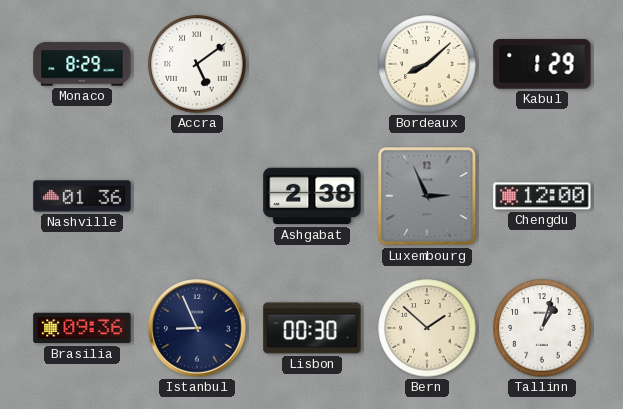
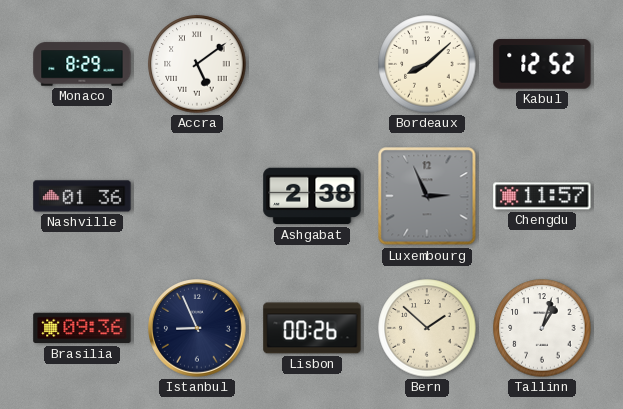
Kabul: 1:29 -> 12:52 (542, 64)
Chengdu: 12:00 -> 11:57 (542, 196)
Lisbon: 00:30 -> 00:26 (312, 328)
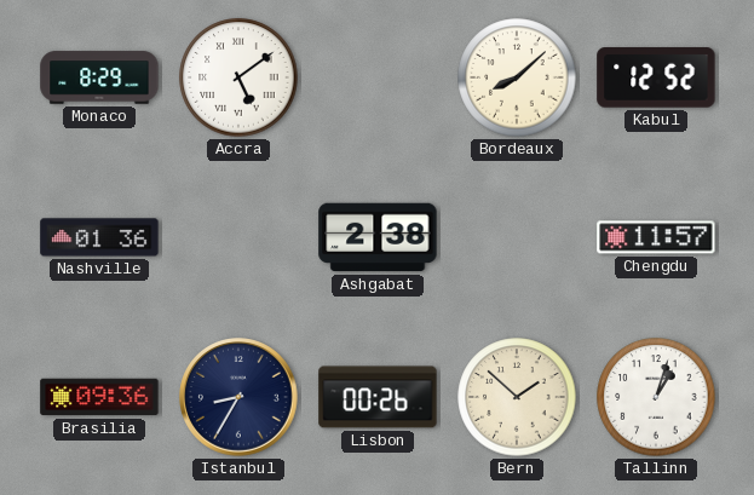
Luxembourg: 2:56 -> none (427, 196)
Istanbul: 8:56 -> 8:35 (238, 397)
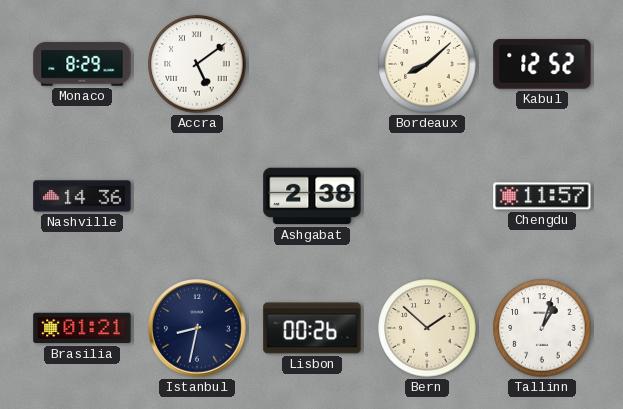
Nashville: 01:36 -> 14:36 (82, 196)
Brasilia: 09:36 -> 01:21 (82, 328)
Istanbul: 8:35 -> 8:32 (197, 328)
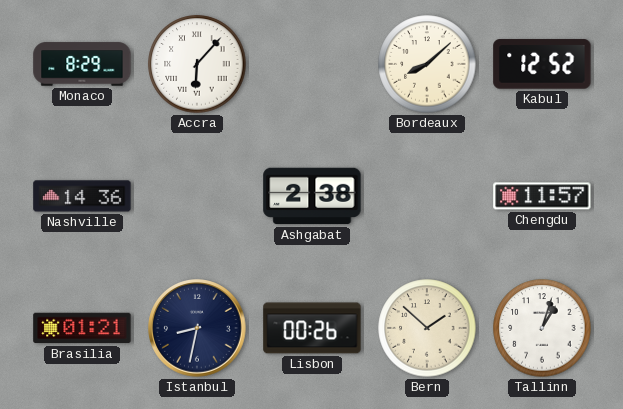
Accra: 5:09 -> 6:07 (197, 64)
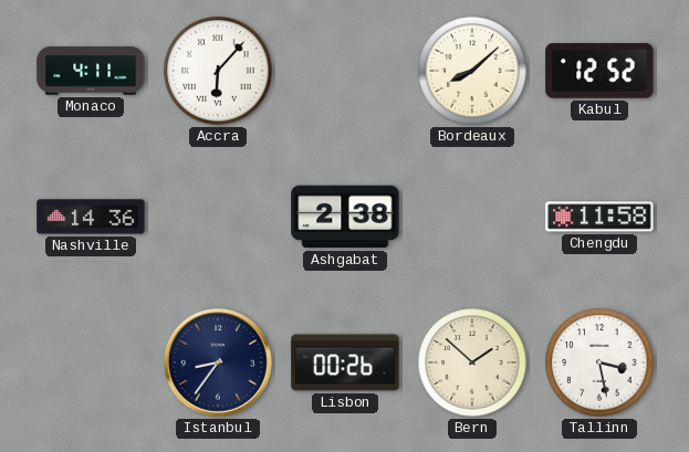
Monaco: 8:29 -> 4:11 (91, 71)
Chengdu: 11:57 -> 11:58 (599, 217)
Brasilia: 01:21 -> none (82, 328)
Istanbul: 8:32 -> 8:36 (218, 362)
Tallinn: 1:03 -> 3:28 (599, 362)
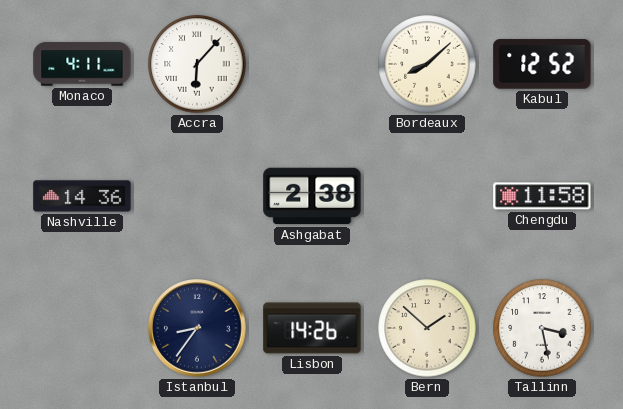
Lisbon: 00:26 -> 14:26 (312, 328)
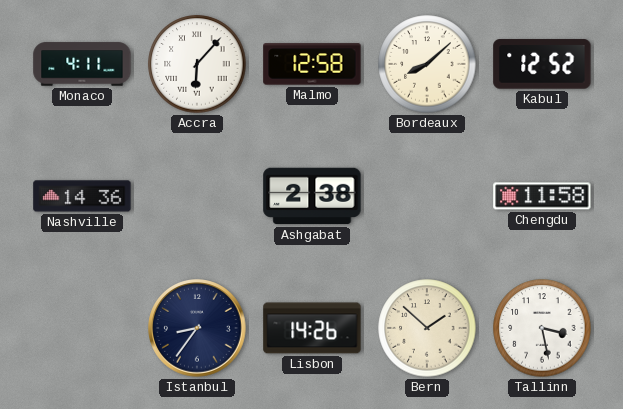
Malmo: none -> 12:58 (312, 64)
